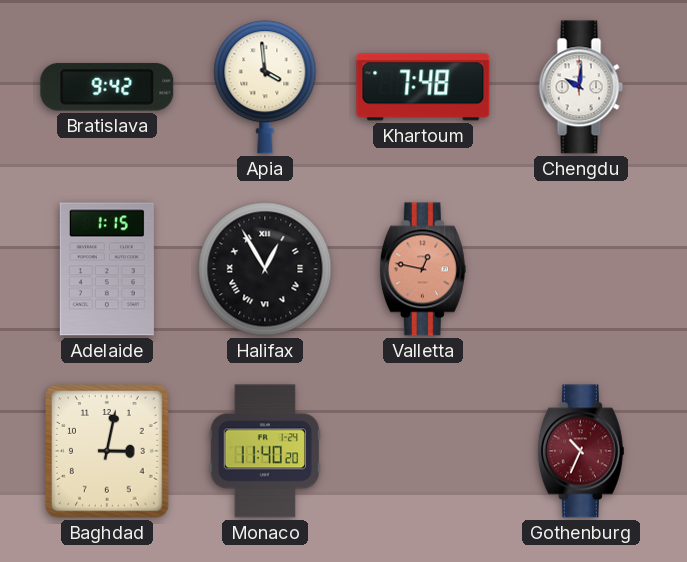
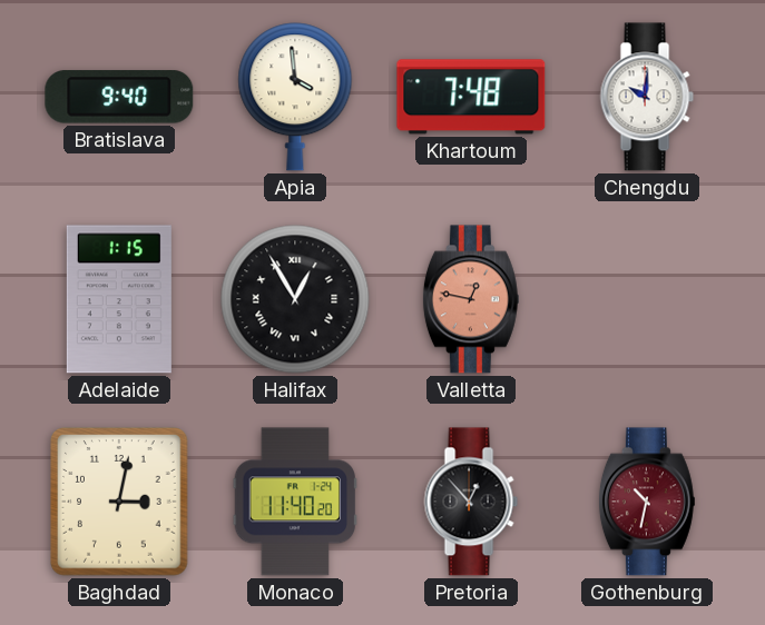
Bratislava: 9:42 -> 9:40 (119, 97)
Pretoria: none -> 12:53 (471, 502)
Gothenburg: 10:34 -> 10:32 (647, 502)
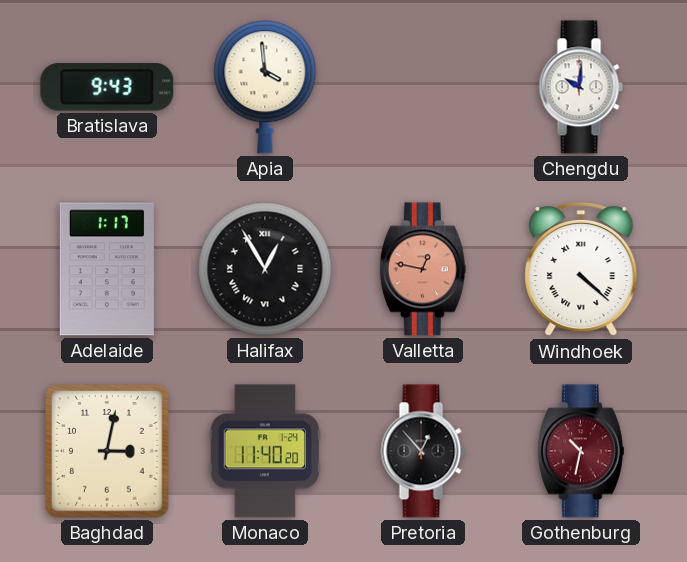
Bratislava: 9:40 -> 9:43 (107, 87)
Khartoum: 7:48 -> none (471, 97)
Adelaide: 1:15 -> 1:17 (107, 269)
Windhoek: none -> 4:22 (581, 269)
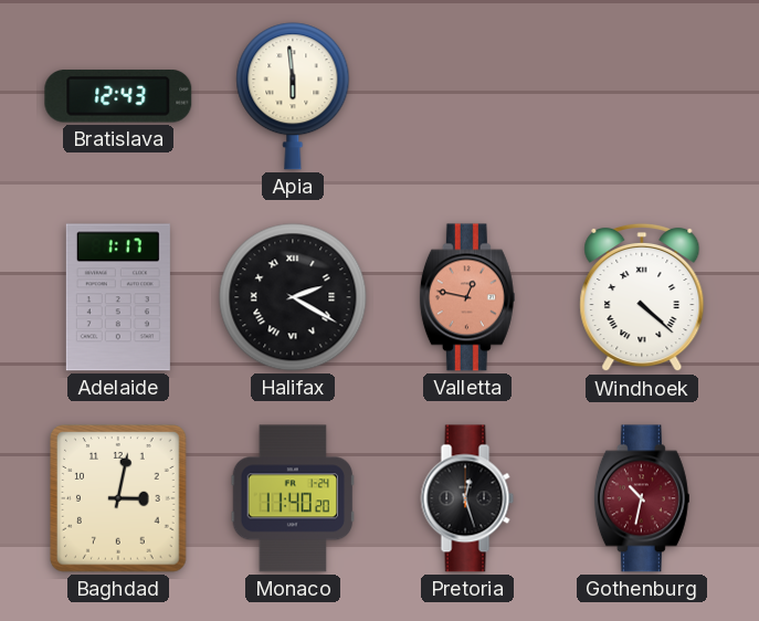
Bratislava: 9:43 -> 12:43 (118, 96)
Apia: 3:59 -> 5:59 (293, 96)
Chengdu: 10:01 -> none (581, 87)
Halifax: 12:55 -> 2:20 (293, 297)
Pretoria: 12:53 -> 12:27 (467, 498)
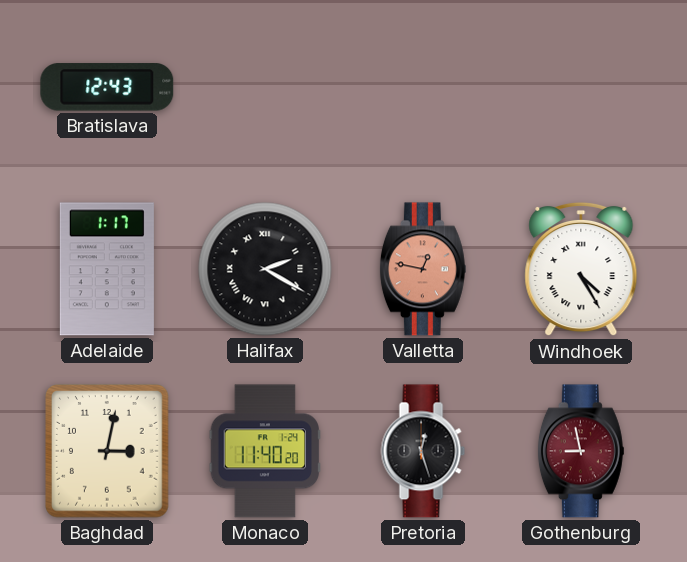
Apia: 5:59 -> none (293, 96)
Windhoek: 4:22 -> 4:25 (581, 269)
Gothenburg: 10:32 -> 8:58 (581, 451)
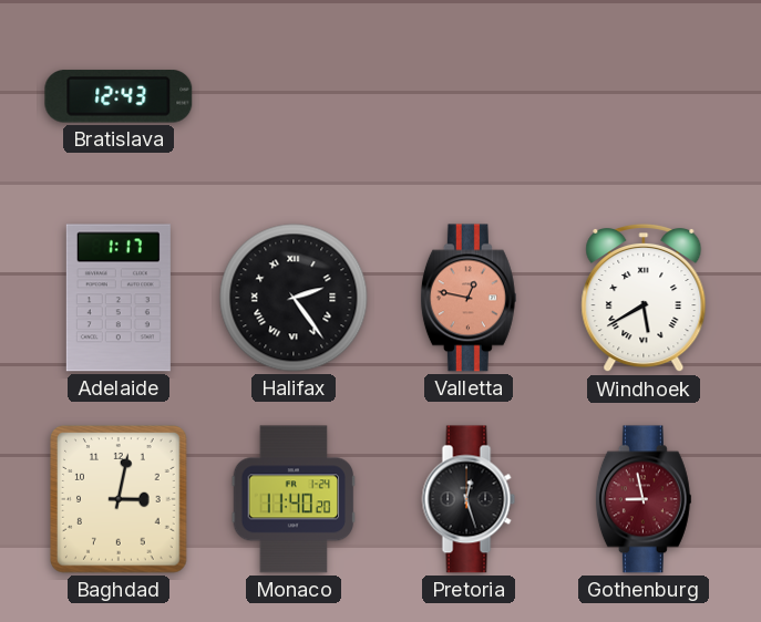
Halifax: 2:20 -> 2:24 (294, 298)
Windhoek: 4:25 -> 5:40 (644, 298)
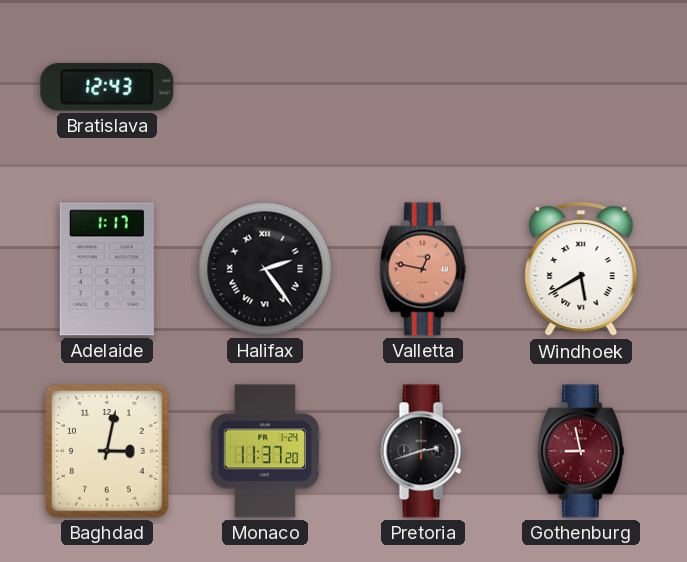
Monaco: 11:40 -> 11:37 (265, 451)
Pretoria: 12:27 -> 2:42 (423, 451)
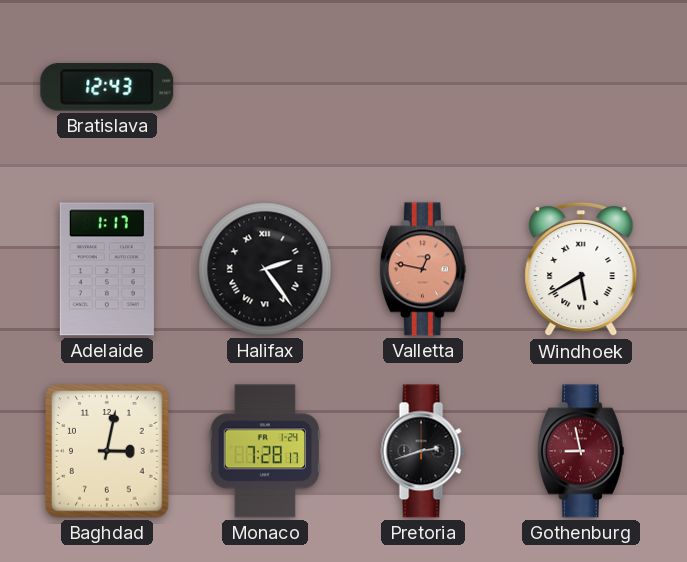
Monaco: 11:37 -> 7:28 (265, 451)
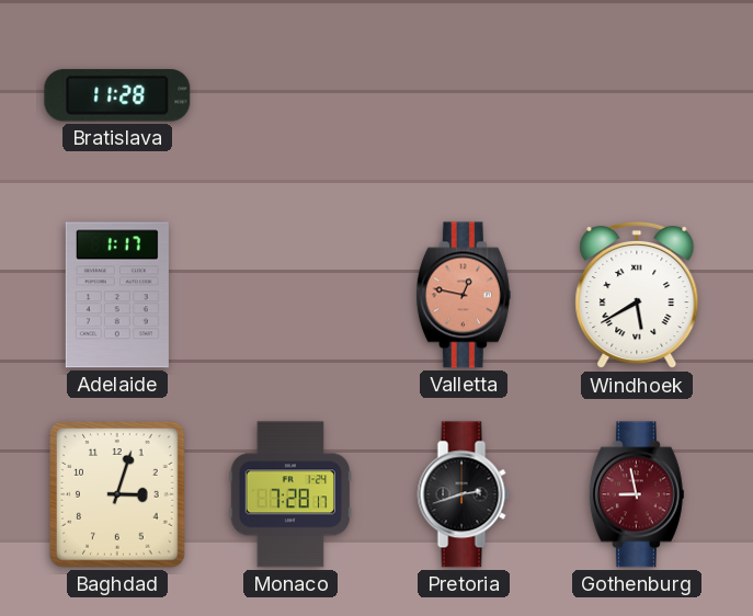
Bratislava: 12:43 -> 11:28 (117, 95)
Halifax: 2:24 -> none (265, 269)
Baghdad: 3:02 -> 3:03 (117, 494)
